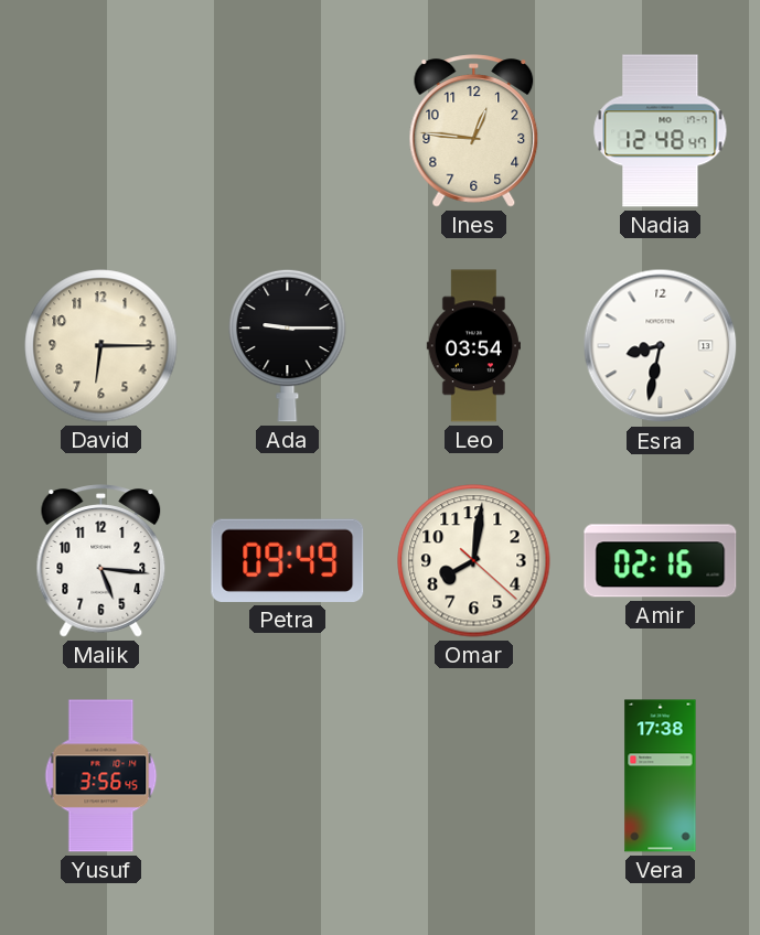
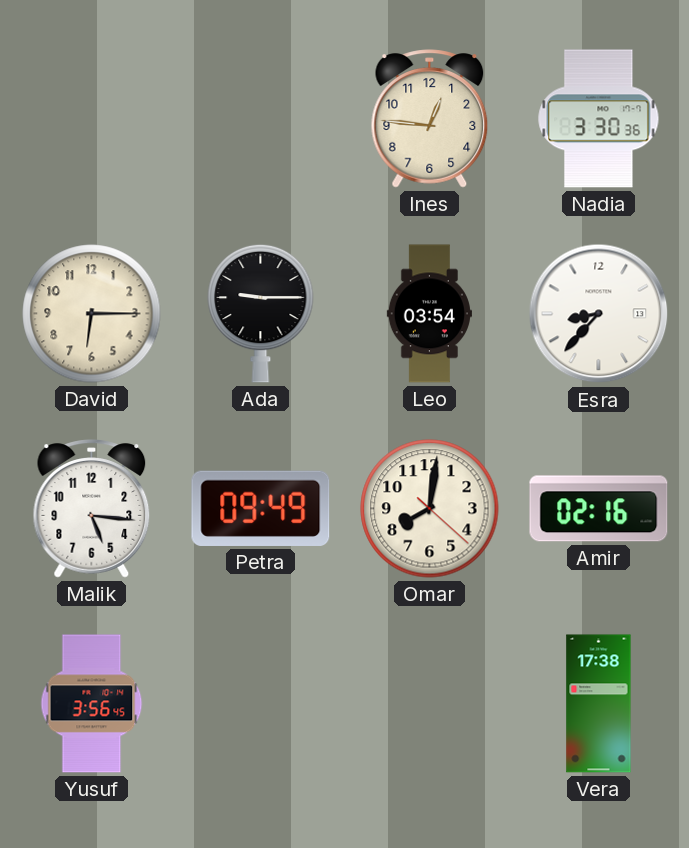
Nadia: 12:48 -> 3:30 (599, 119)
Esra: 8:32 -> 8:37 (599, 314)
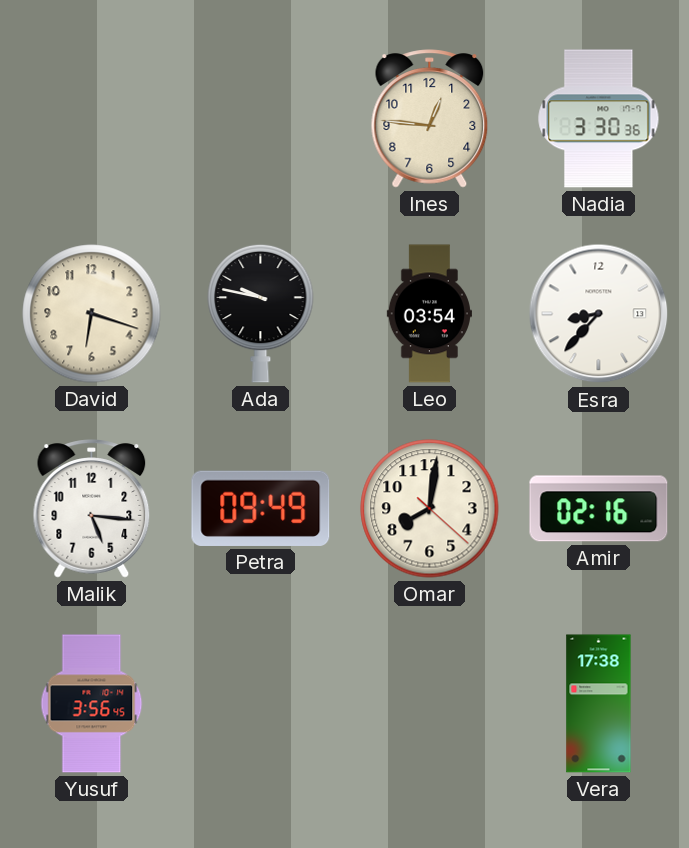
David: 6:15 -> 6:18 (92, 314)
Ada: 9:15 -> 9:47 (261, 313)
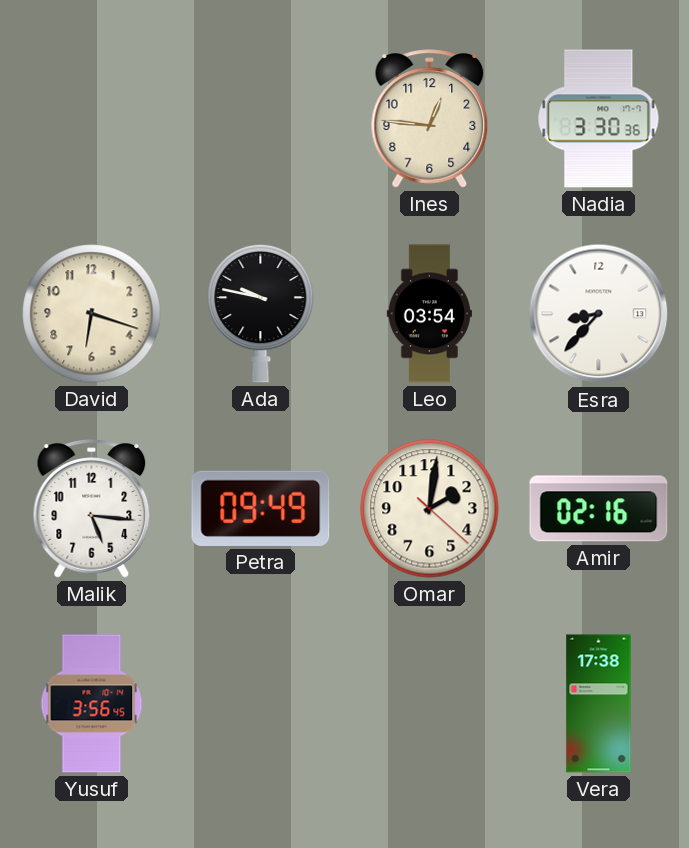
Omar: 8:01 -> 2:01 (430, 509)
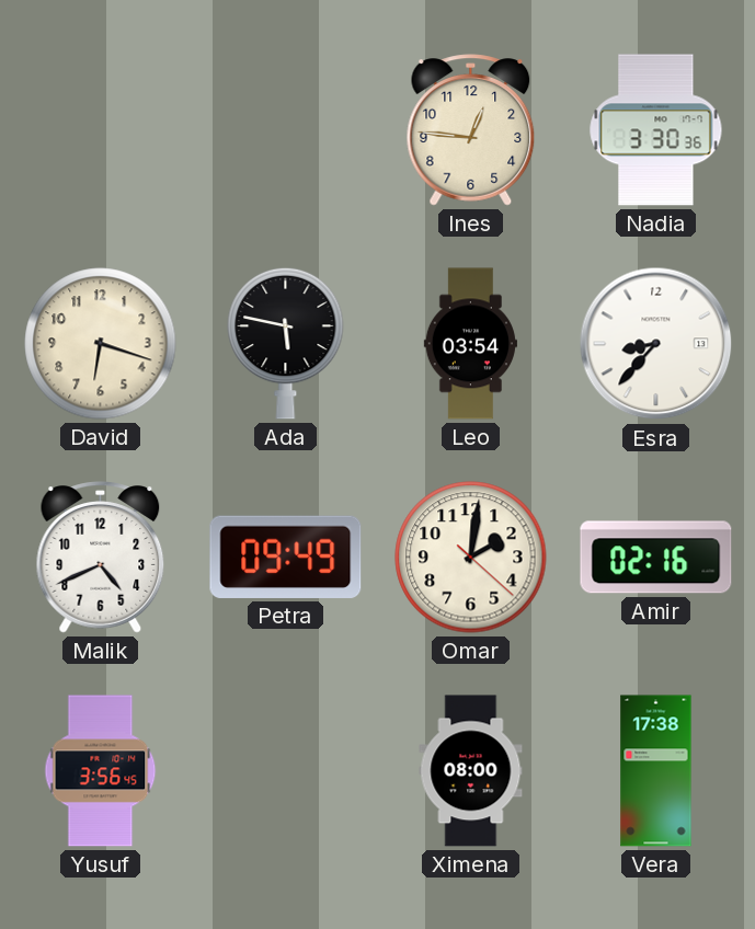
Ada: 9:47 -> 5:47 (286, 343)
Malik: 5:16 -> 4:41 (101, 558)
Ximena: none -> 08:00 (471, 771)
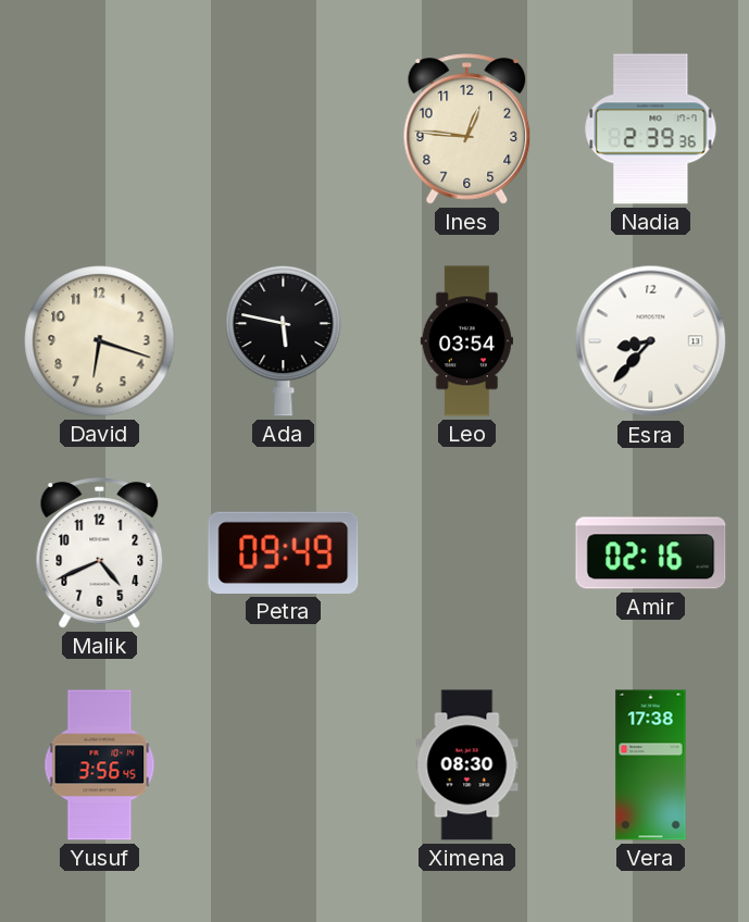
Nadia: 3:30 -> 2:39 (651, 129)
Omar: 2:01 -> none (471, 558)
Ximena: 08:00 -> 08:30 (467, 765)
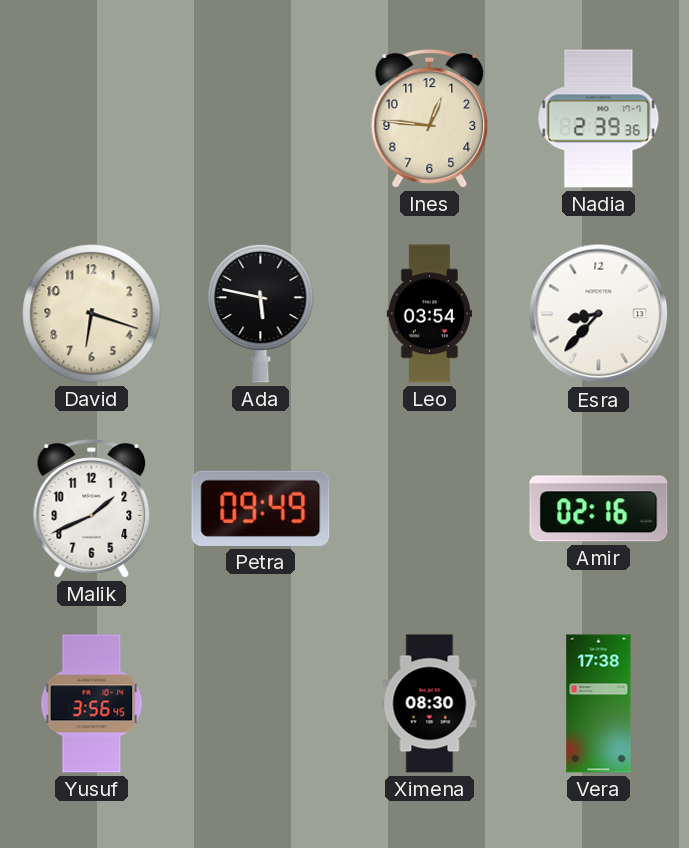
Malik: 4:41 -> 1:41 (92, 509)
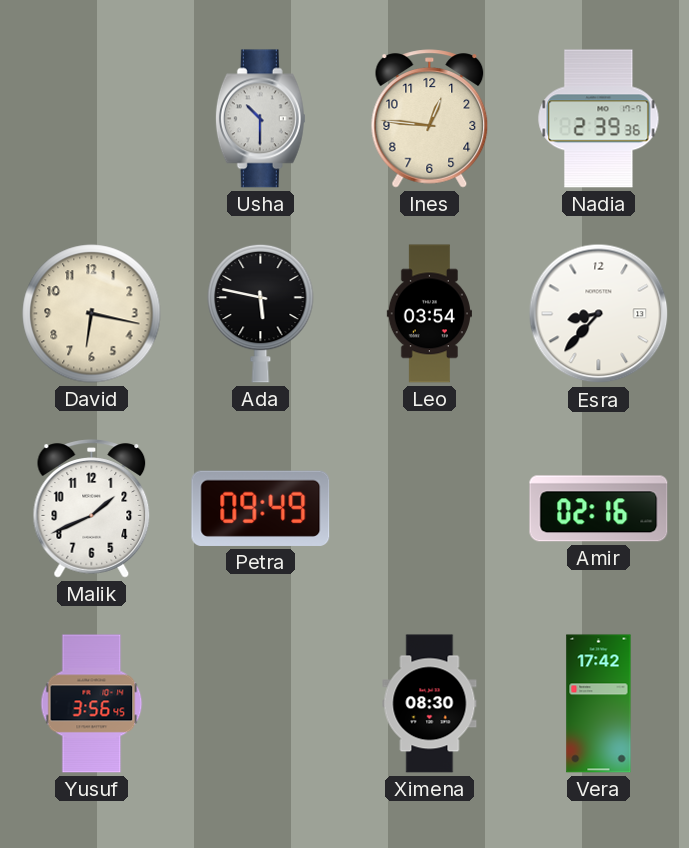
Usha: none -> 10:30 (260, 119)
David: 6:18 -> 6:17 (92, 314)
Vera: 17:38 -> 17:42 (599, 704)
